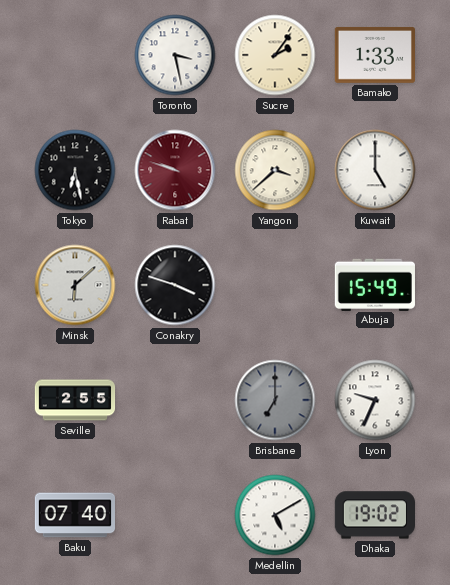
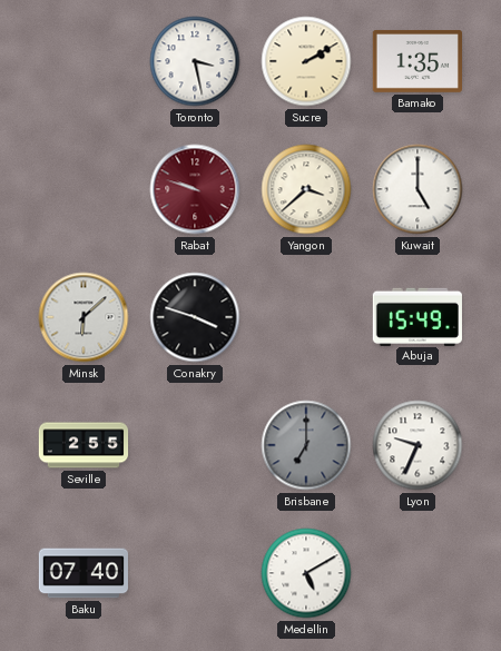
Sucre: 2:06 -> 2:10 (306, 61)
Bamako: 1:33 -> 1:35 (416, 61)
Tokyo: 6:28 -> none (75, 170)
Dhaka: 19:02 -> none (374, 515)
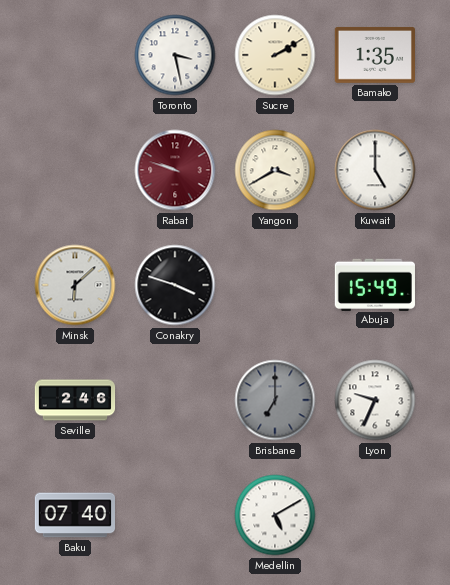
Yangon: 3:38 -> 3:40 (275, 170)
Seville: 2:55 -> 2:46 (75, 400)
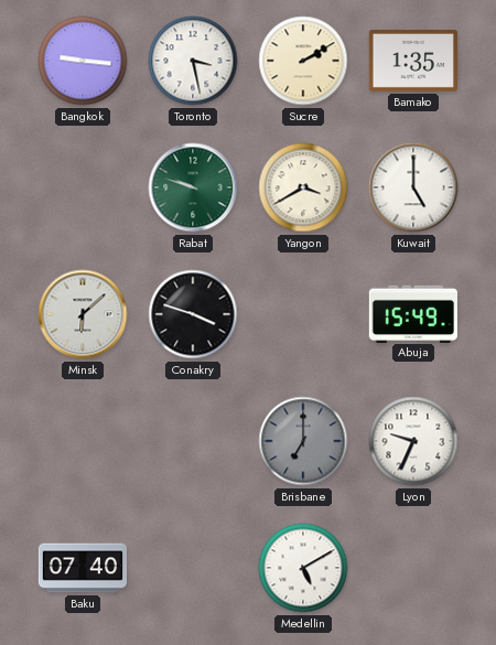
Bangkok: none -> 9:16 (83, 61)
Rabat dial: burgundy -> green (193, 187)
Seville: 2:46 -> none (75, 400)
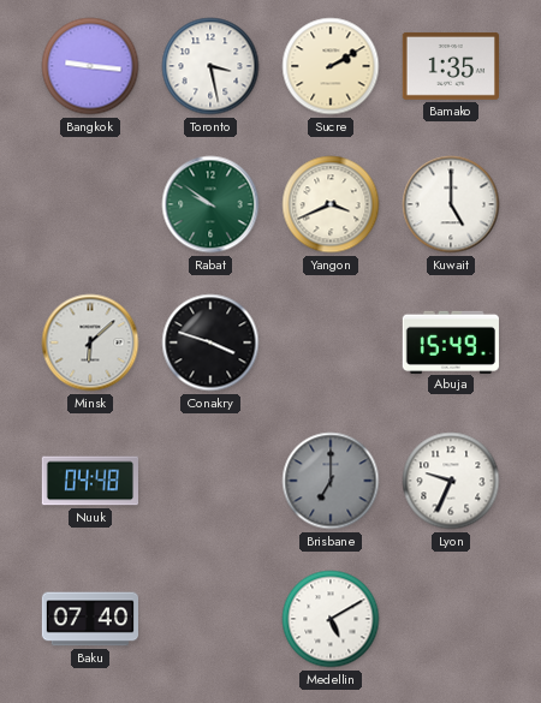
Rabat: 9:48 -> 9:51 (210, 204)
Yangon: 3:40 -> 3:41 (331, 204)
Nuuk: none -> 04:48 (89, 481)
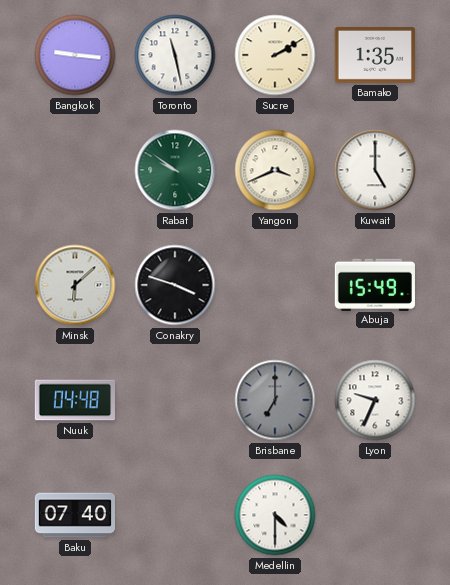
Toronto: 3:28 -> 11:28 (175, 55)
Medellin: 5:10 -> 4:30 (275, 515)
